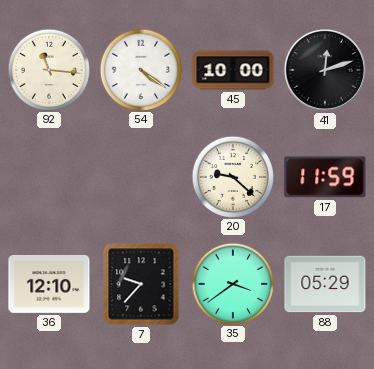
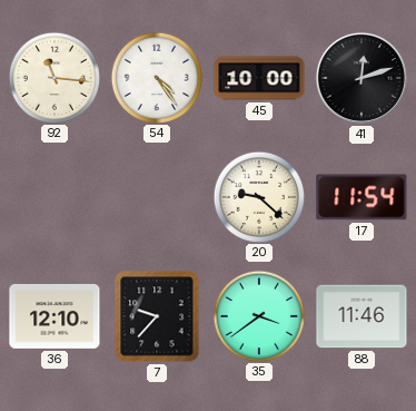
54: 4:21 -> 4:24 (156, 77)
17: 11:59 -> 11:54 (361, 197)
88: 05:29 -> 11:46 (361, 316)
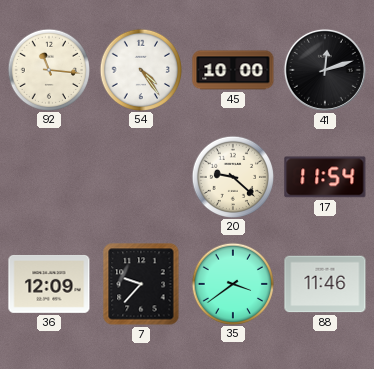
36: 12:10 -> 12:09 (49, 284)
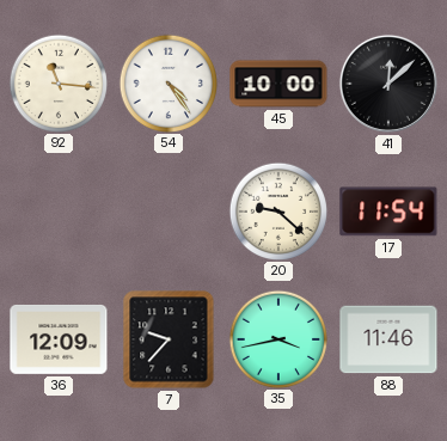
41: 12:12 -> 12:08 (388, 84)
35: 3:39 -> 3:43 (277, 338)
